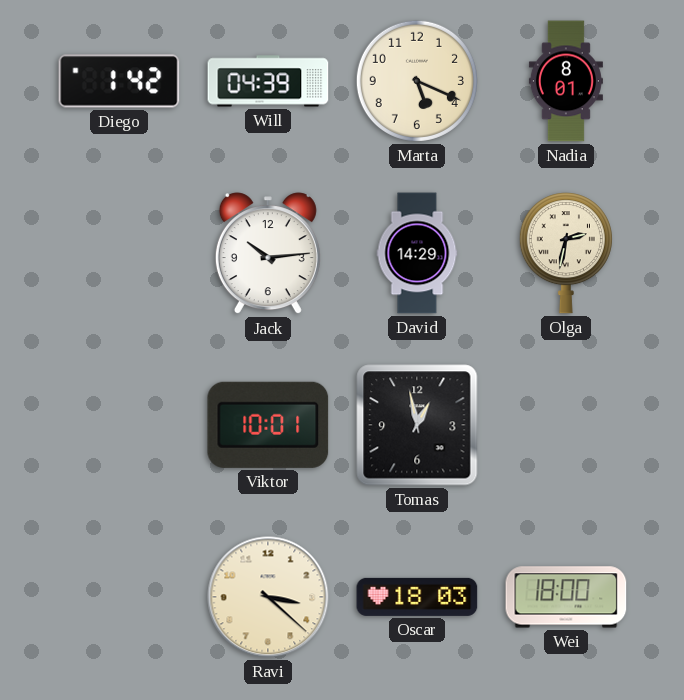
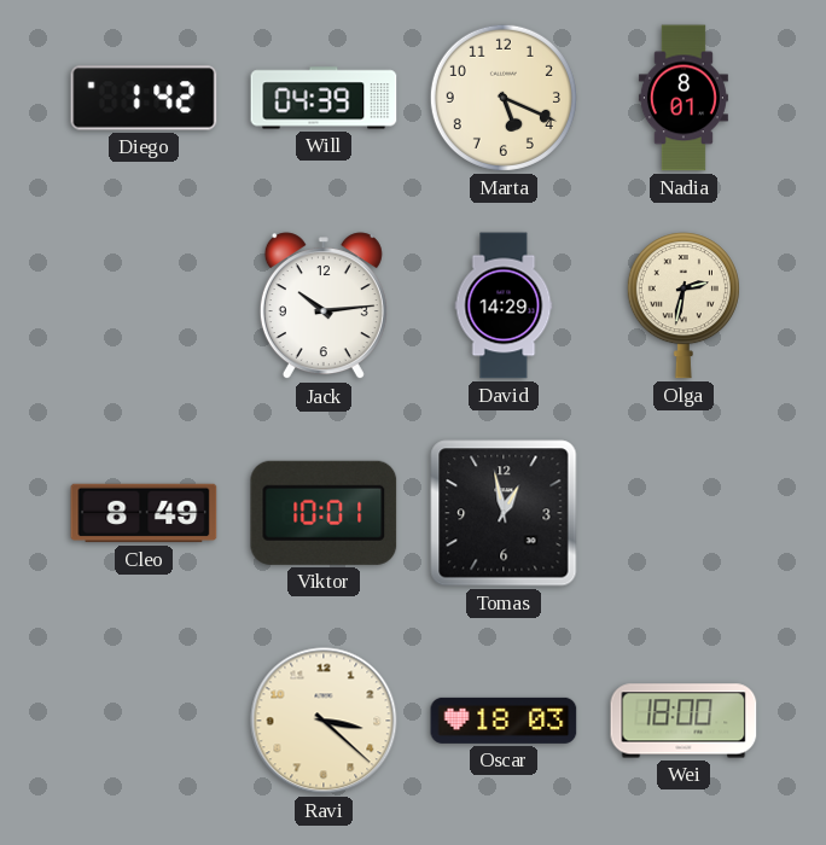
Cleo: none -> 8:49 (144, 513)
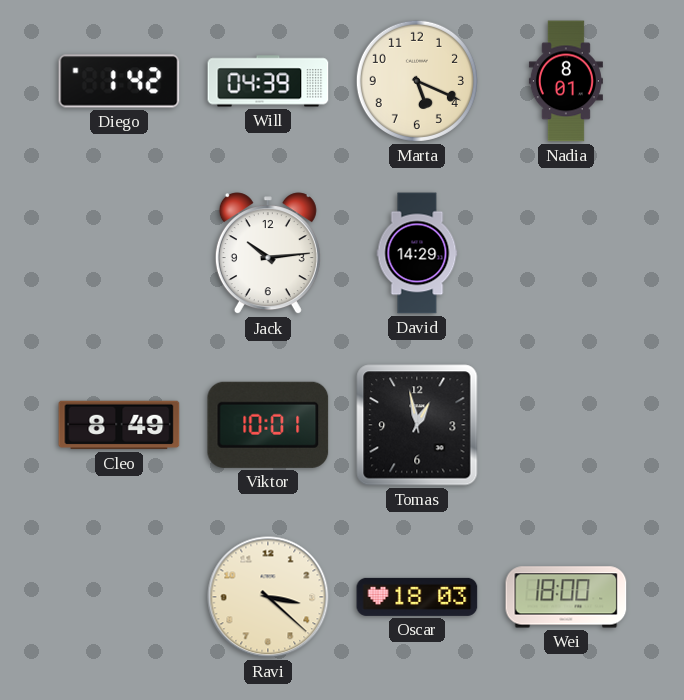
Olga: 2:32 -> none (684, 305)
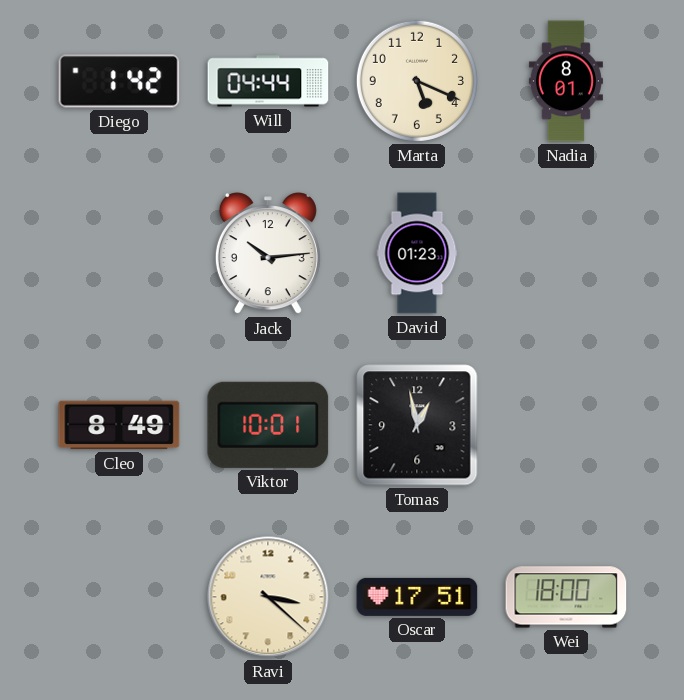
Will: 04:39 -> 04:44 (268, 81)
David: 14:29 -> 01:23 (417, 253)
Oscar: 18:03 -> 17:51 (417, 597)
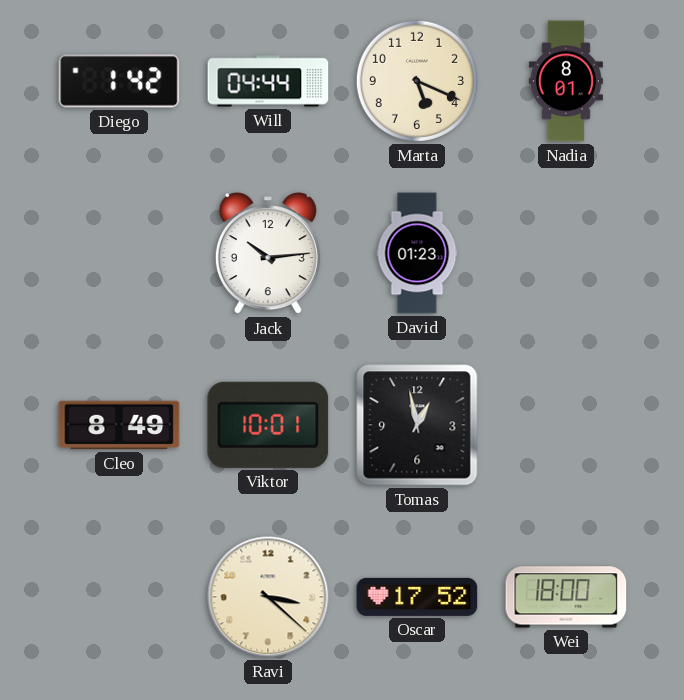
Oscar: 17:51 -> 17:52 (417, 597)
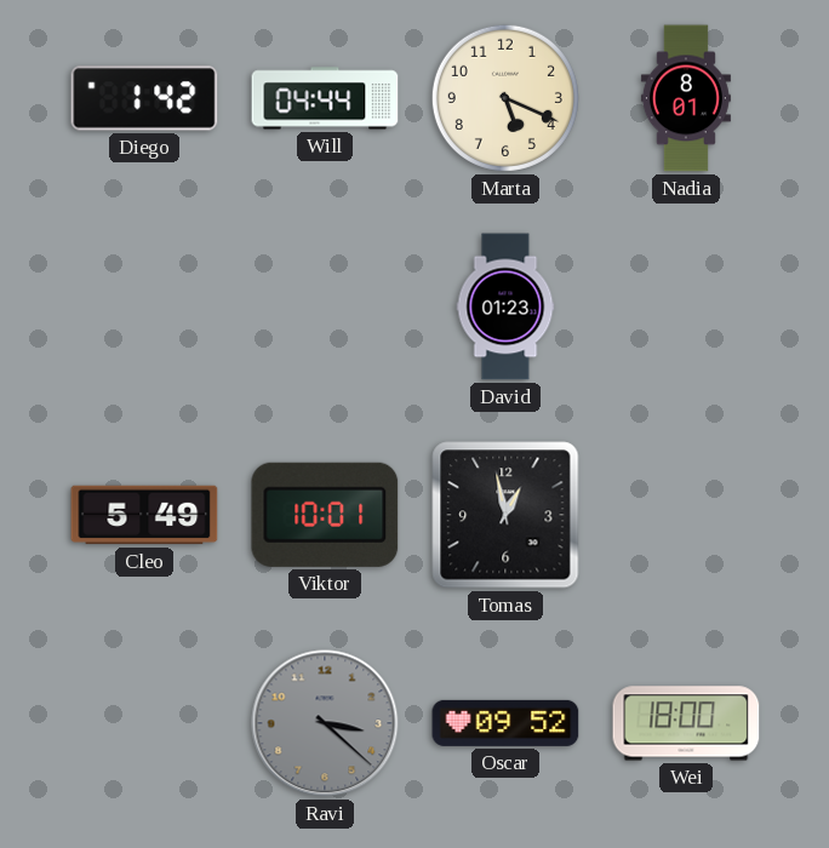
Jack: 10:14 -> none (268, 254)
Cleo: 8:49 -> 5:49 (144, 515)
Ravi dial: cream -> grey (325, 723)
Oscar: 17:52 -> 09:52 (505, 723)
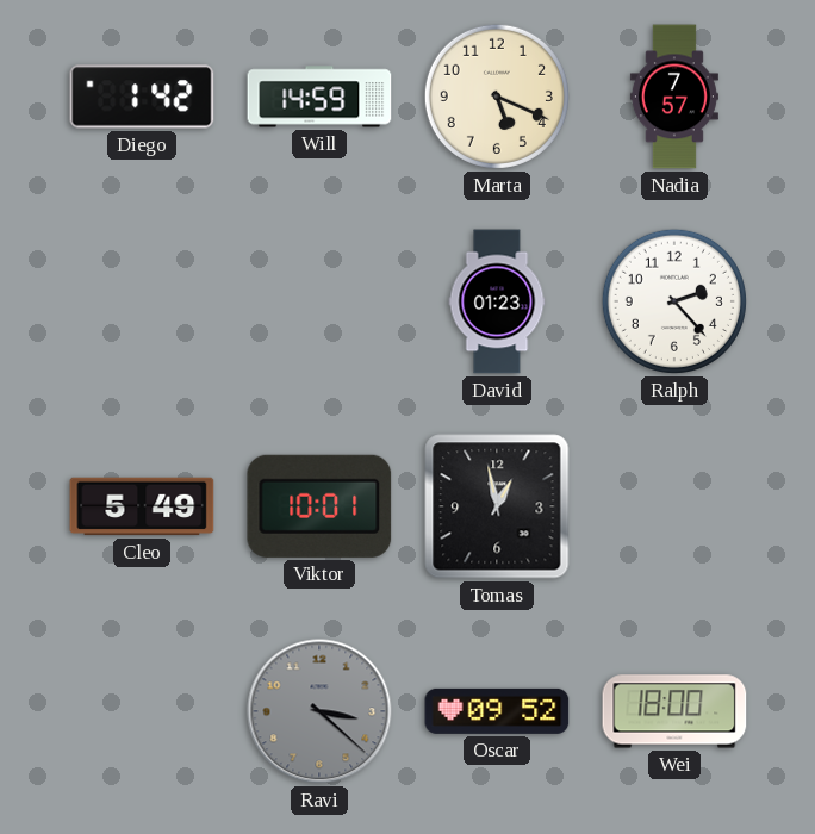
Will: 04:44 -> 14:59 (319, 97)
Nadia: 8:01 -> 7:57 (674, 97)
Ralph: none -> 2:23 (674, 301)
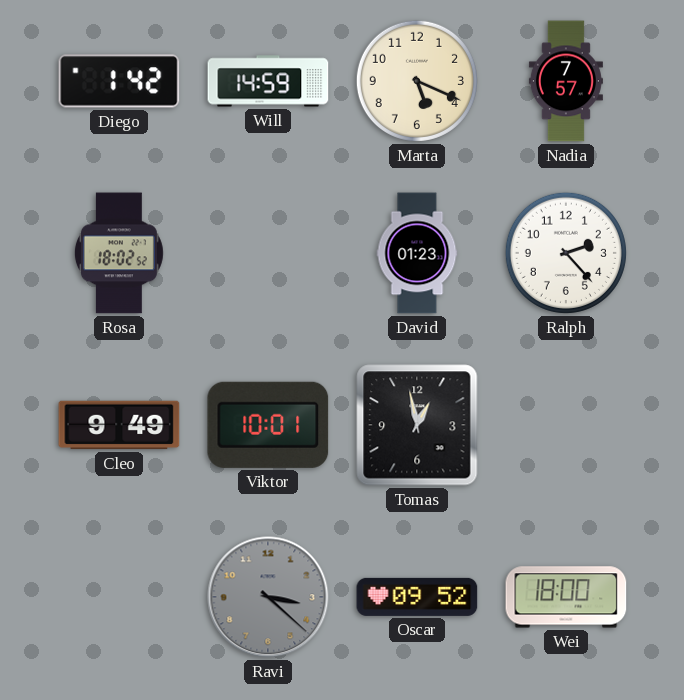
Rosa: none -> 18:02 (119, 253)
Cleo: 5:49 -> 9:49 (119, 425)
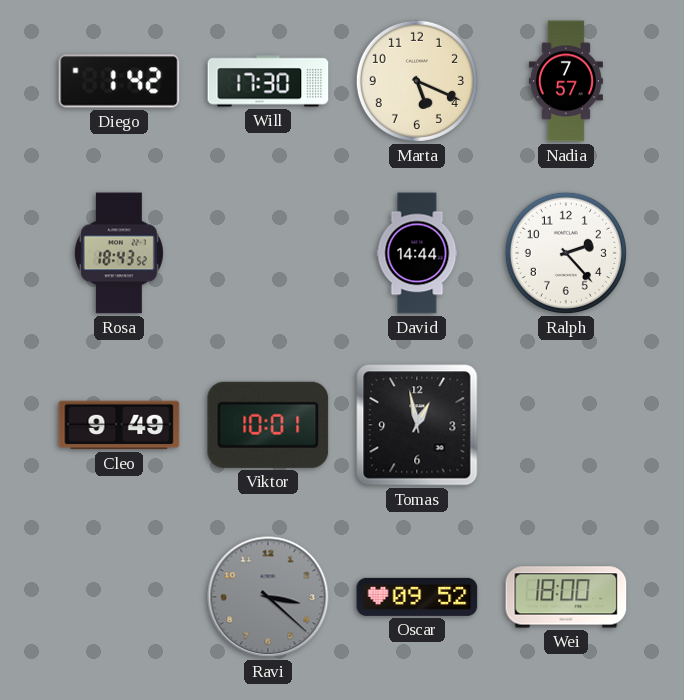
Will: 14:59 -> 17:30 (268, 81)
Rosa: 18:02 -> 18:43 (119, 253)
David: 01:23 -> 14:44 (417, 253)
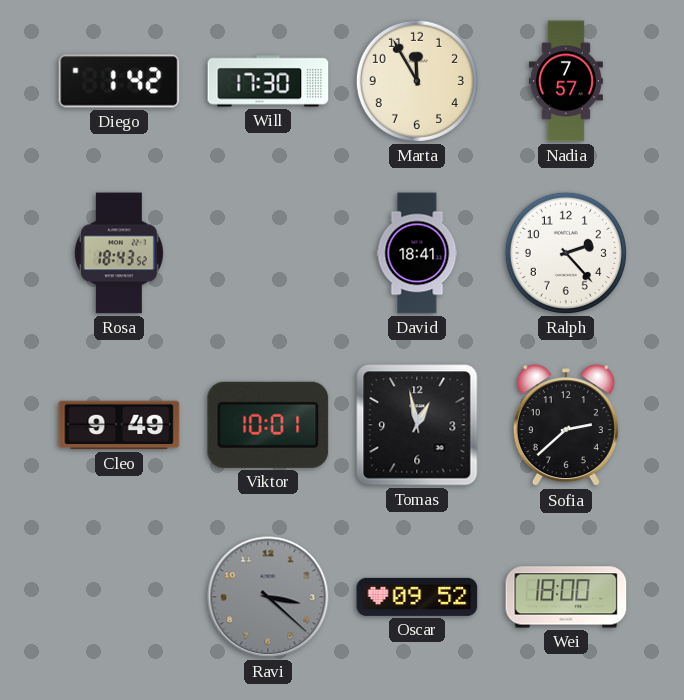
Marta: 5:19 -> 11:55 (417, 81)
David: 14:44 -> 18:41 (417, 253)
Sofia: none -> 2:38 (566, 426)
